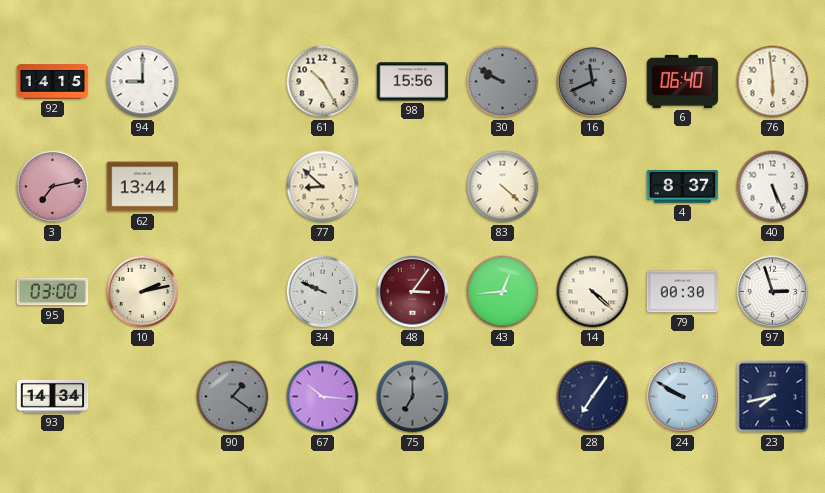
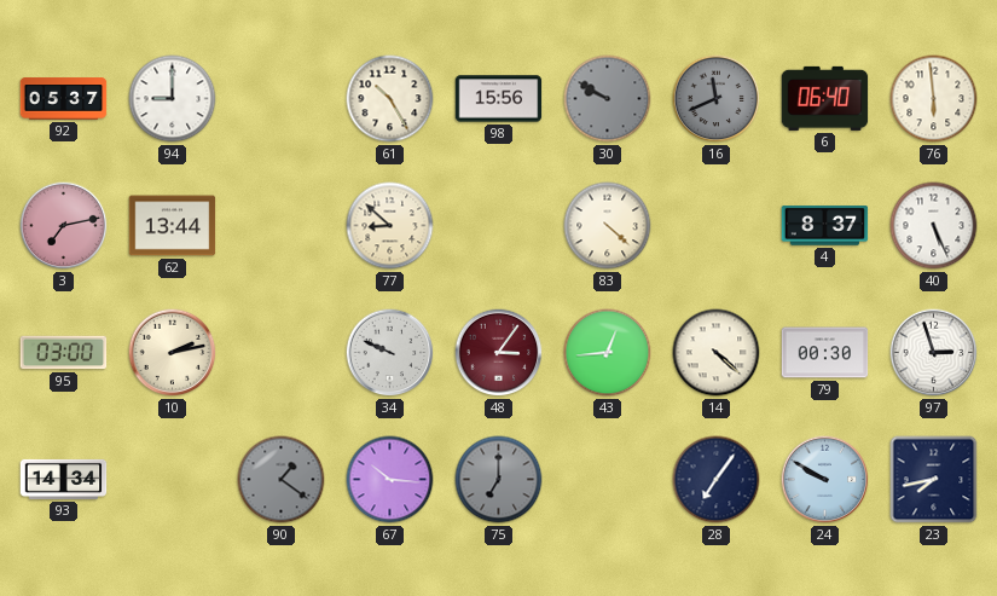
92: 14:15 -> 05:37 (64, 99)
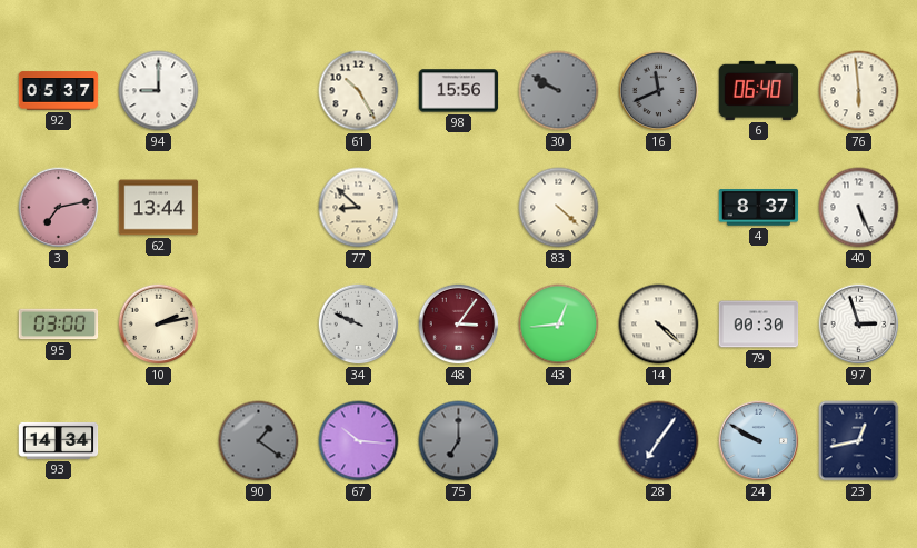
23: 7:43 -> 12:43 (859, 441)
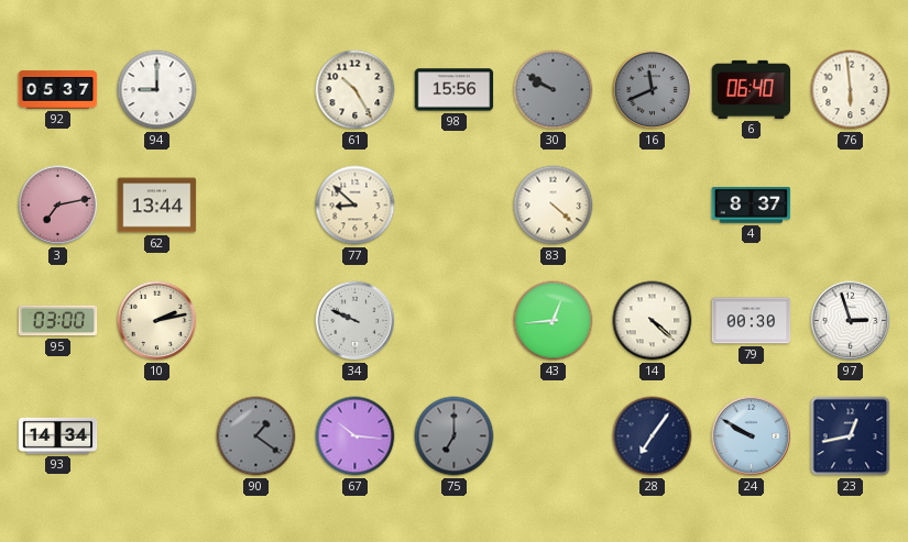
40: 5:26 -> none (859, 208)
48: 3:06 -> none (459, 325)
